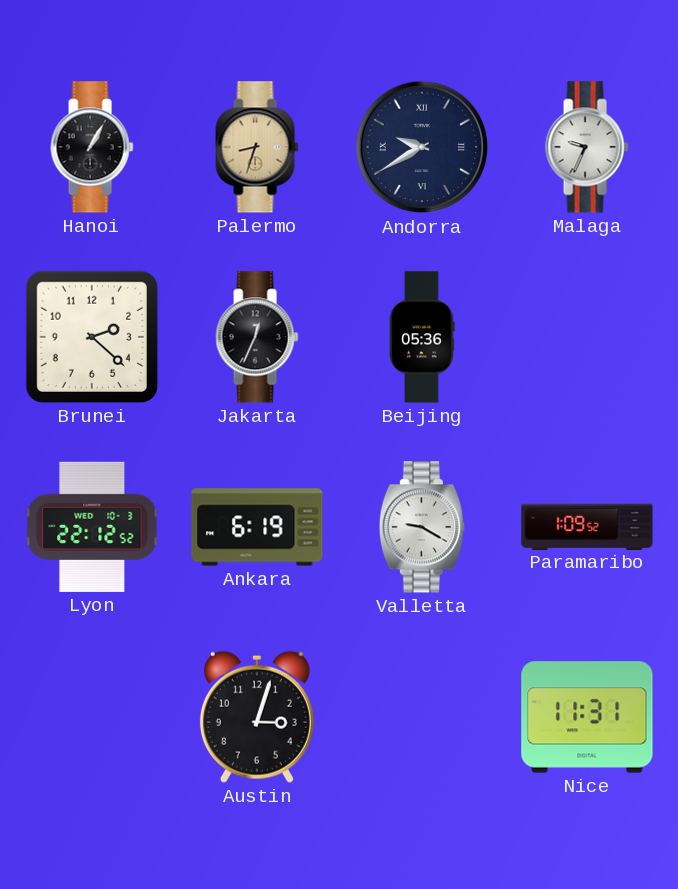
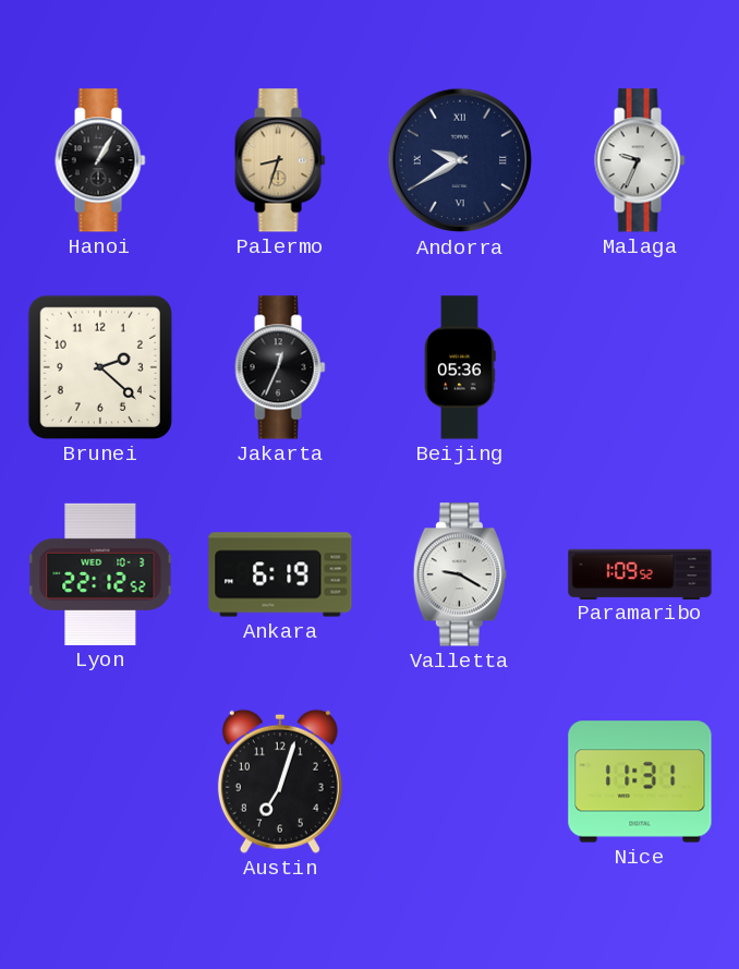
Austin: 3:03 -> 7:03 (280, 782)
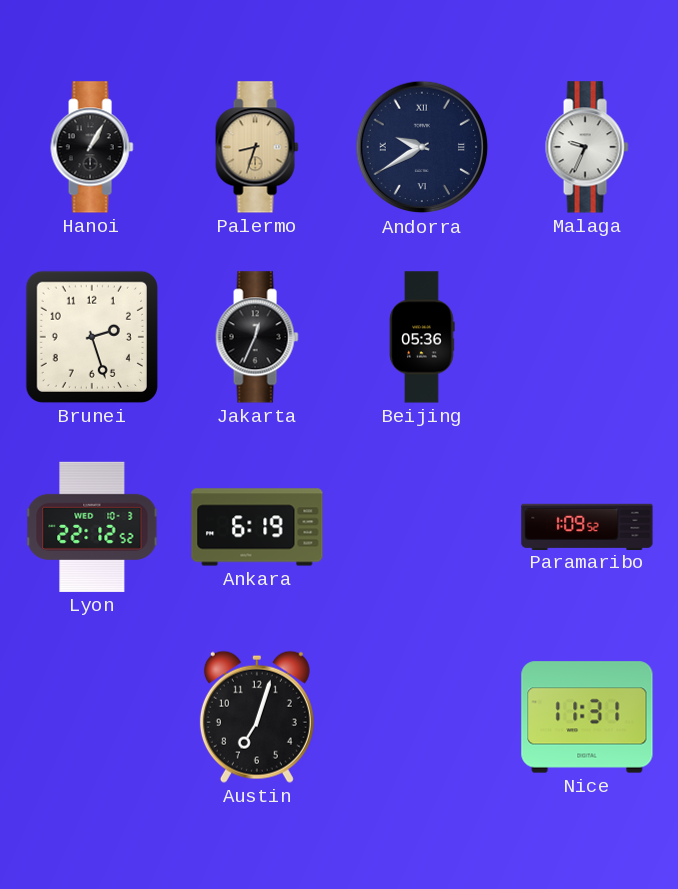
Brunei: 2:22 -> 2:27 (92, 337)
Valletta: 9:20 -> none (460, 574)
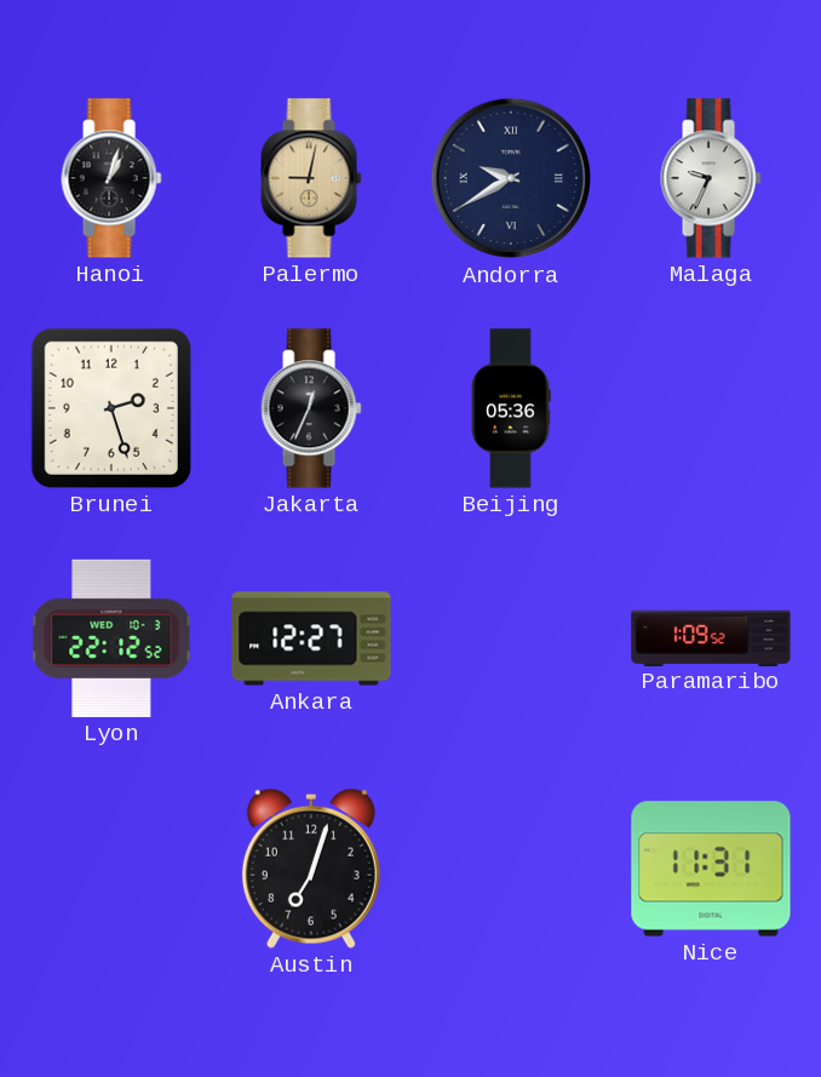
Hanoi: 1:05 -> 1:03 (111, 178)
Palermo: 8:33 -> 9:02 (311, 178)
Ankara: 6:19 -> 12:27 (311, 638)
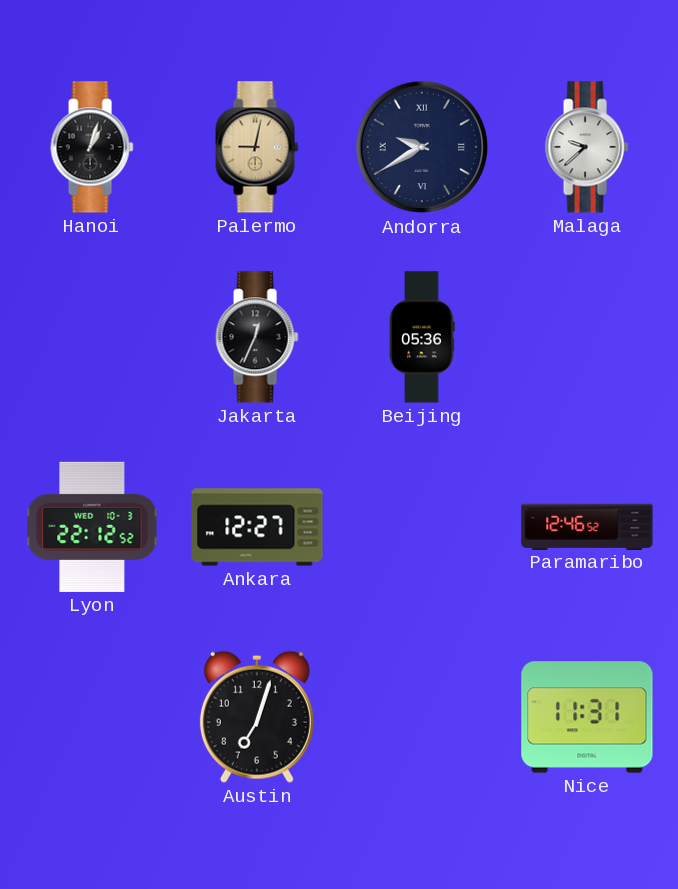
Malaga: 9:34 -> 9:38 (587, 147)
Brunei: 2:27 -> none (111, 408)
Paramaribo: 1:09 -> 12:46 (587, 526)
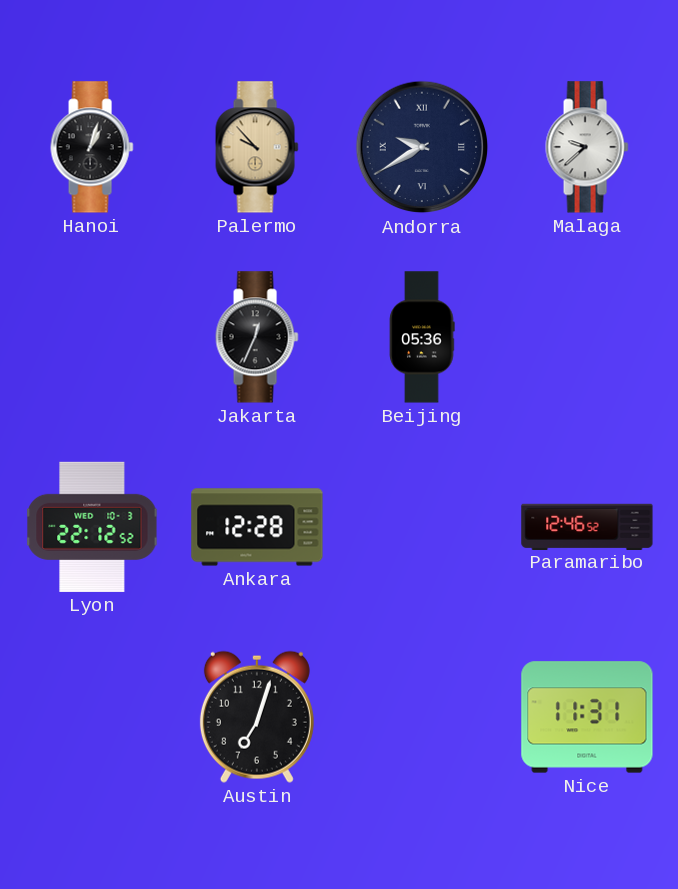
Palermo: 9:02 -> 9:53 (257, 147)
Ankara: 12:27 -> 12:28 (257, 527)
